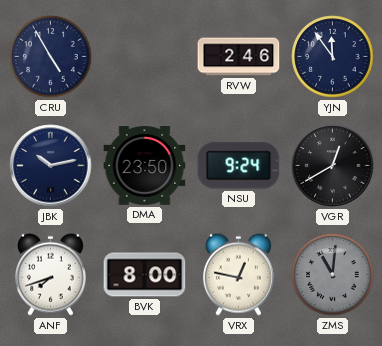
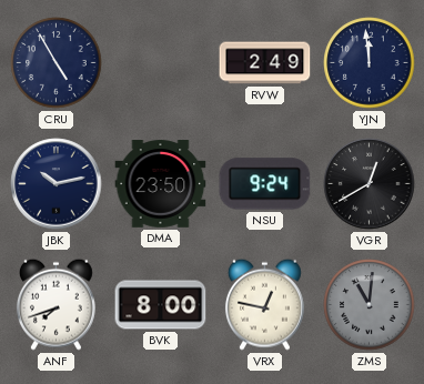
RVW: 2:46 -> 2:49 (265, 63)
YJN: 11:54 -> 11:59 (370, 63)
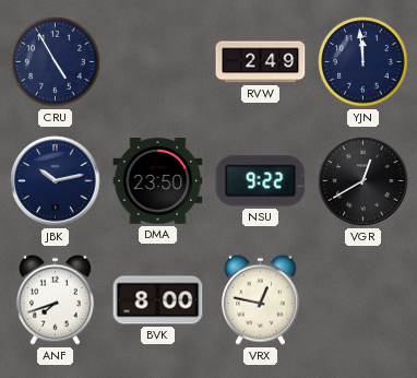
NSU: 9:24 -> 9:22 (261, 181)
ZMS: 11:01 -> none (370, 305)
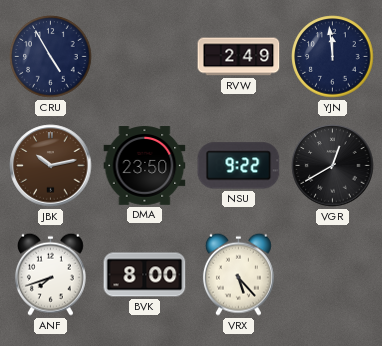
JBK dial: navy -> brown (51, 166)
VRX: 12:47 -> 5:23 (238, 274)
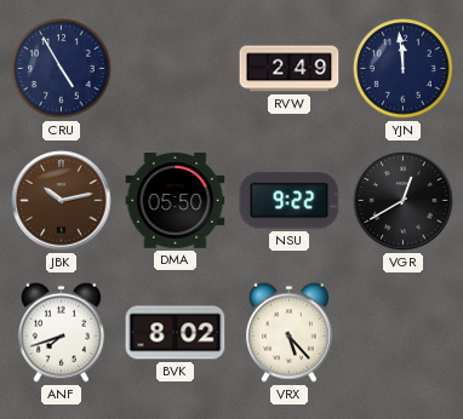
DMA: 23:50 -> 05:50 (176, 201)
BVK: 8:00 -> 8:02 (176, 333)
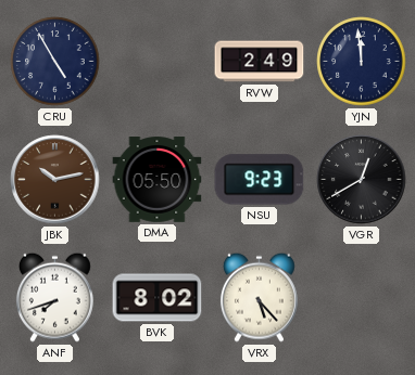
NSU: 9:22 -> 9:23 (260, 180)
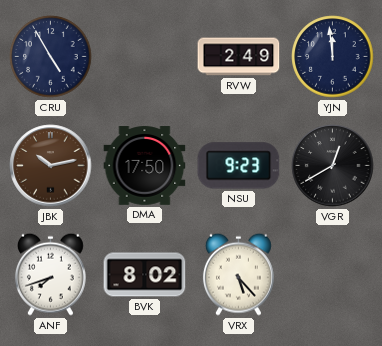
DMA: 05:50 -> 17:50 (145, 166)
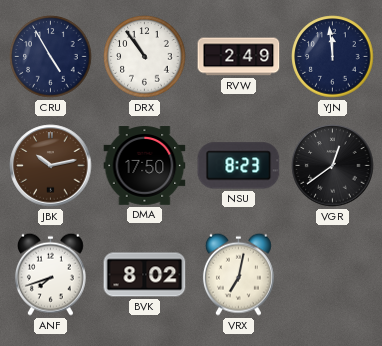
DRX: none -> 10:54 (145, 57)
NSU: 9:23 -> 8:23 (239, 166)
VGR: 12:40 -> 12:39 (333, 166)
VRX: 5:23 -> 7:02 (238, 274)
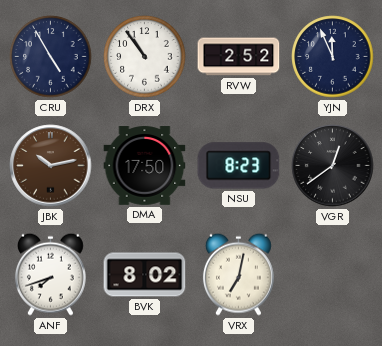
RVW: 2:49 -> 2:52 (239, 57)
YJN: 11:59 -> 11:56 (333, 57)
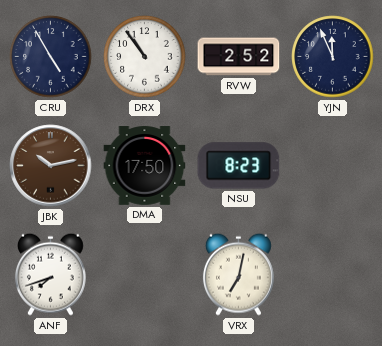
VGR: 12:39 -> none (333, 166)
BVK: 8:02 -> none (145, 275)
